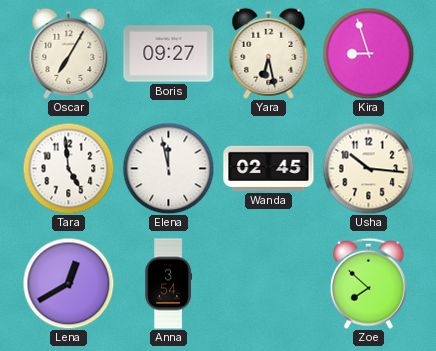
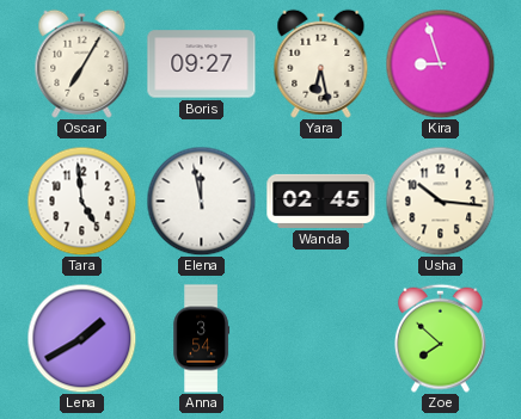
Lena: 12:40 -> 1:40 (81, 338)
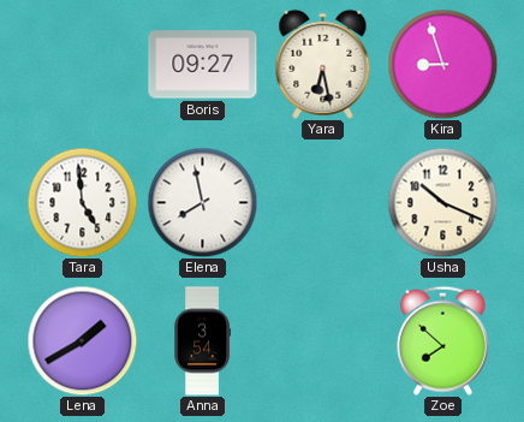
Oscar: 7:05 -> none (82, 63)
Elena: 11:58 -> 7:58 (202, 202)
Wanda: 02:45 -> none (321, 201)
Usha: 10:16 -> 10:19 (442, 202)
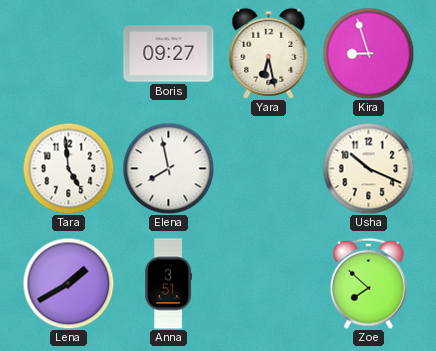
Anna: 3:54 -> 3:51 (169, 284)
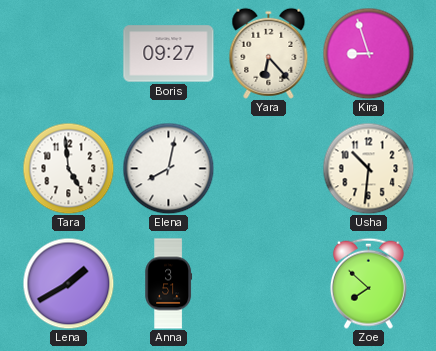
Yara: 6:28 -> 6:23 (269, 53)
Elena: 7:58 -> 8:02 (168, 168)
Usha: 10:19 -> 10:31 (368, 168)
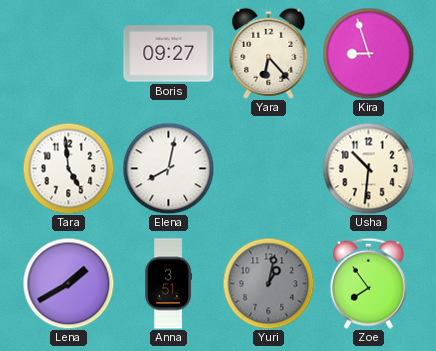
Yuri: none -> 1:02 (268, 283)
Zoe: 7:52 -> 7:54 (368, 283)
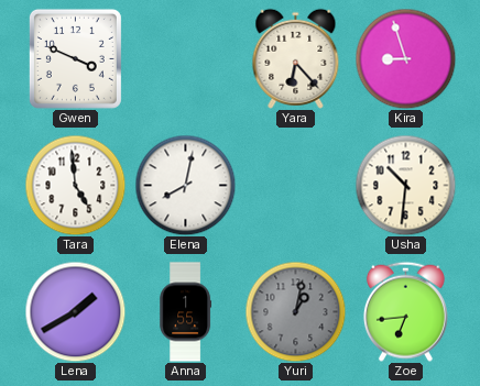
Gwen: none -> 3:49 (75, 58)
Boris: 09:27 -> none (169, 54)
Anna: 3:51 -> 1:55 (186, 312)
Zoe: 7:54 -> 6:44 (405, 311)
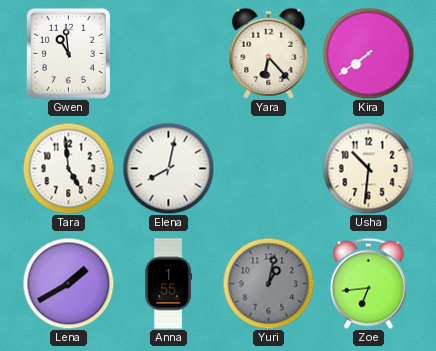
Gwen: 3:49 -> 10:59 (68, 53)
Kira: 8:57 -> 7:39 (368, 53)
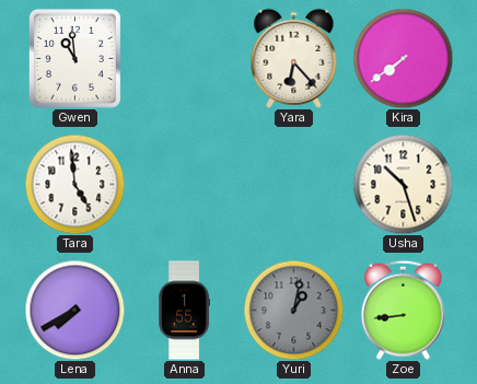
Elena: 8:02 -> none (168, 168)
Usha: 10:31 -> 10:27 (403, 184)
Lena: 1:40 -> 7:40 (74, 310)
Zoe: 6:44 -> 8:44 (403, 310)
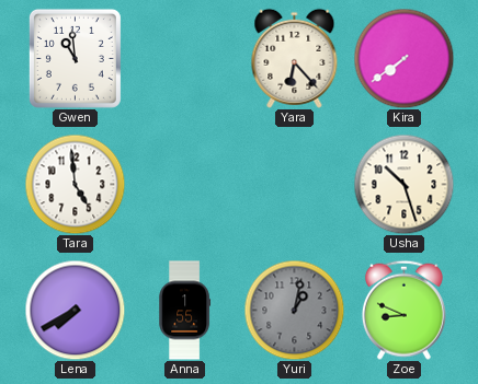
Zoe: 8:44 -> 8:49 (403, 310)
